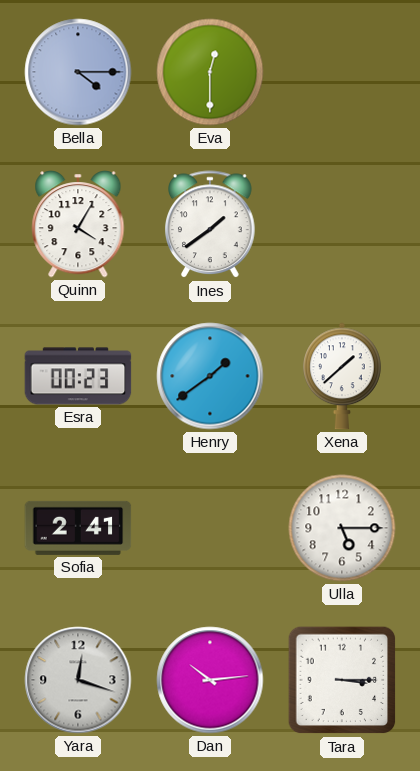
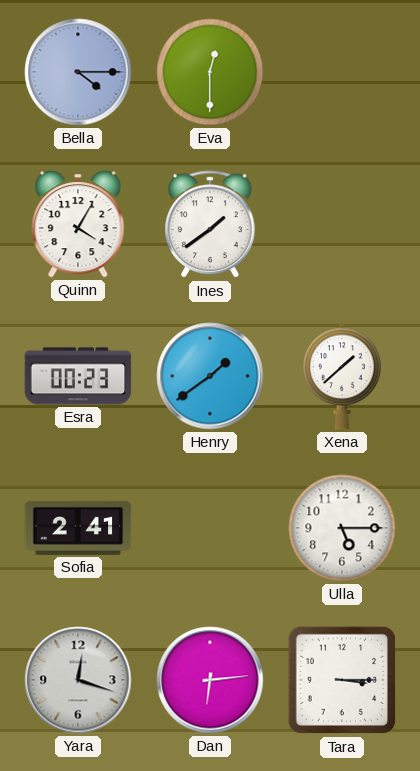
Dan: 10:14 -> 6:14 (210, 680)
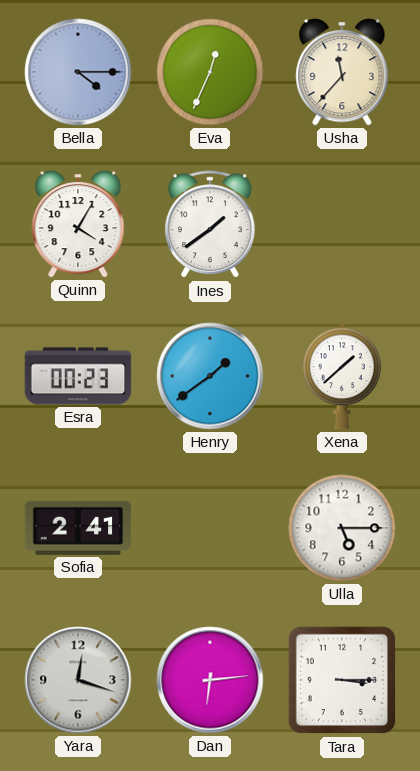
Eva: 12:30 -> 12:34 (210, 72)
Usha: none -> 11:37 (342, 73)
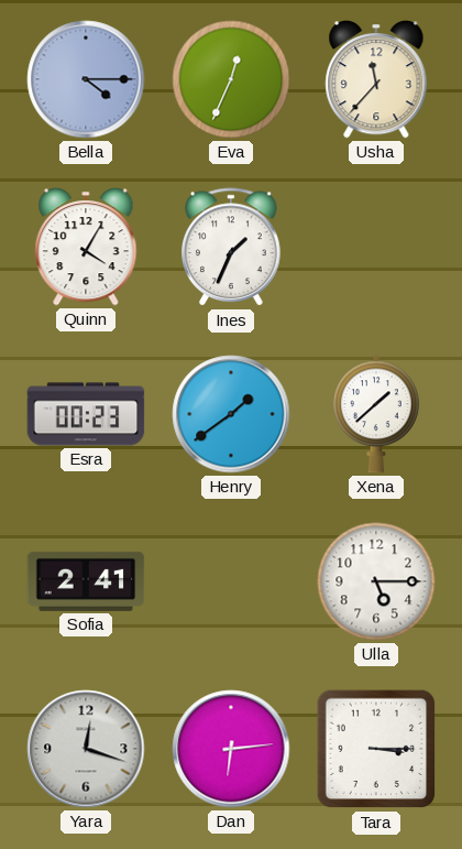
Ines: 1:39 -> 1:34 (232, 248)
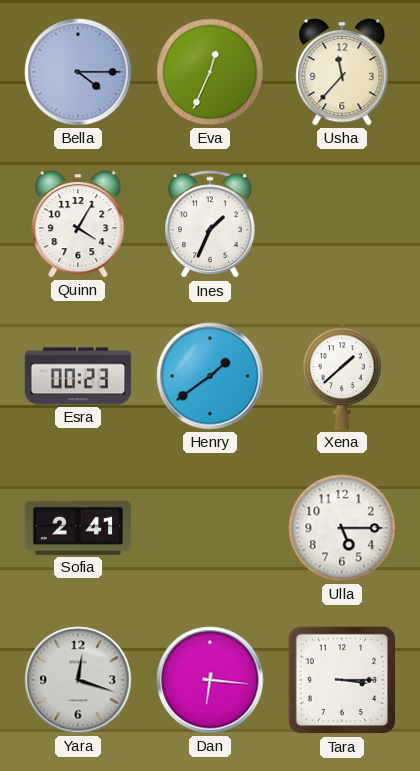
Dan: 6:14 -> 6:16 (210, 680)
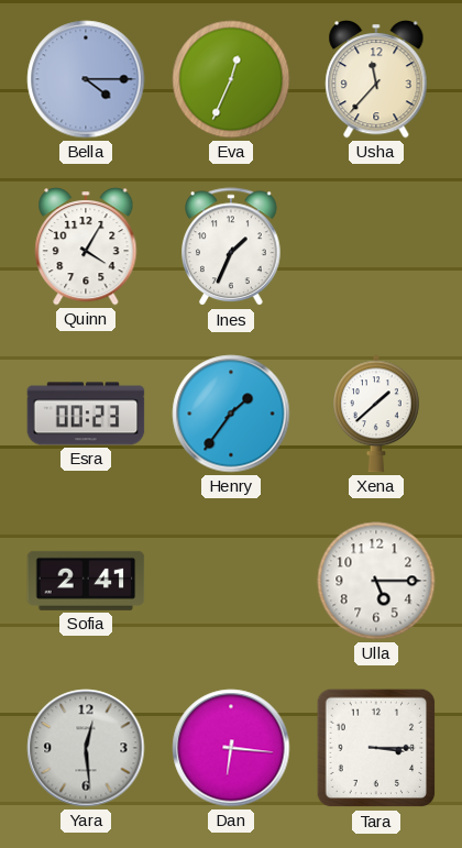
Henry: 1:39 -> 1:36 (231, 414)
Yara: 12:18 -> 12:29 (86, 748)
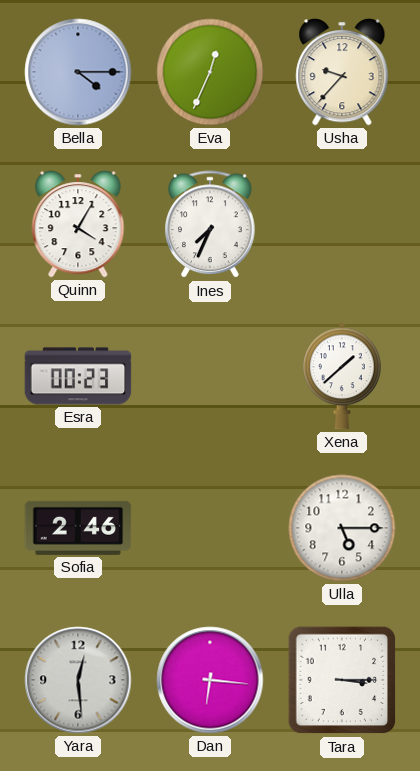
Usha: 11:37 -> 9:37 (342, 73)
Ines: 1:34 -> 7:34 (211, 225)
Henry: 1:36 -> none (231, 414)
Sofia: 2:41 -> 2:46 (78, 528)
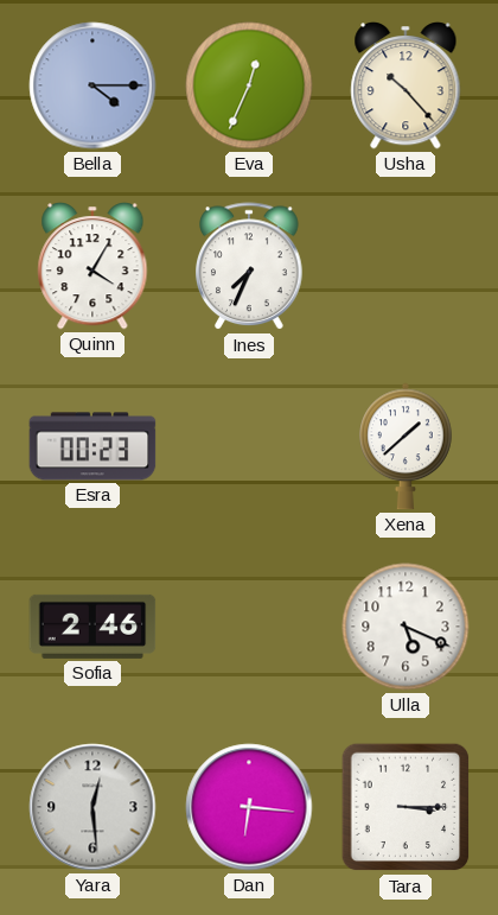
Usha: 9:37 -> 10:23 (406, 87)
Ulla: 5:15 -> 5:19 (406, 627)
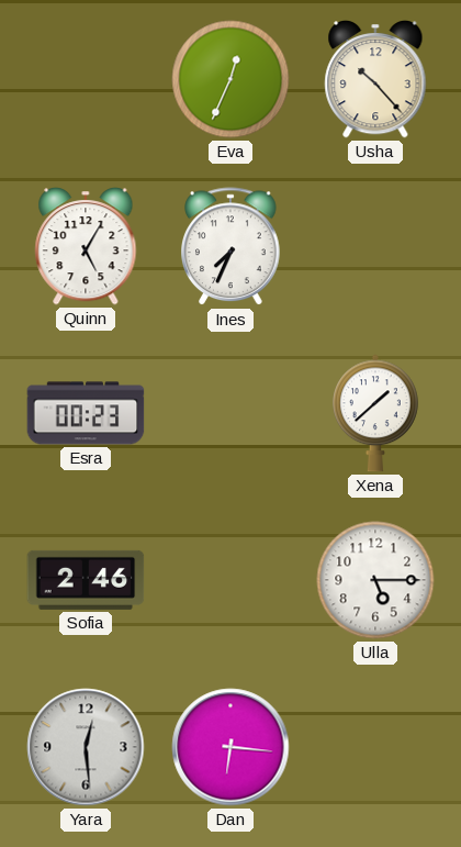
Bella: 4:15 -> none (92, 85)
Quinn: 4:05 -> 5:05 (86, 247)
Ulla: 5:19 -> 5:15 (375, 580)
Tara: 3:15 -> none (406, 807)
